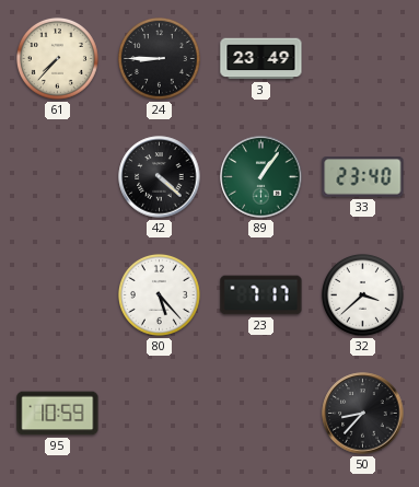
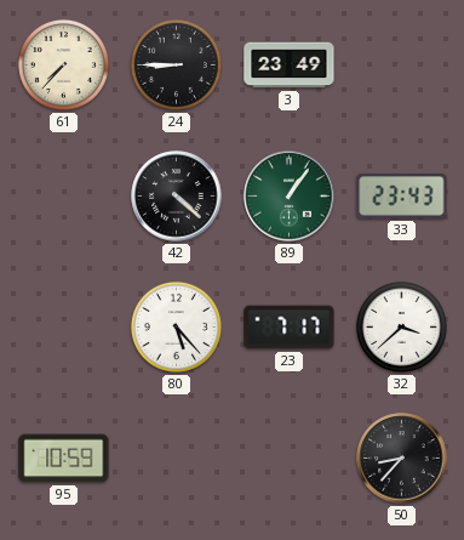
33: 23:40 -> 23:43 (402, 197)
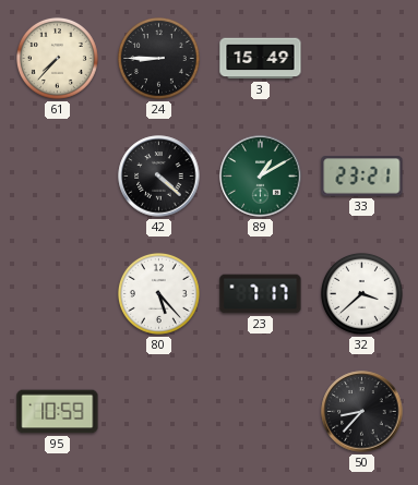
3: 23:49 -> 15:49 (261, 59)
89: 1:06 -> 1:10 (261, 177)
33: 23:43 -> 23:21 (362, 177)
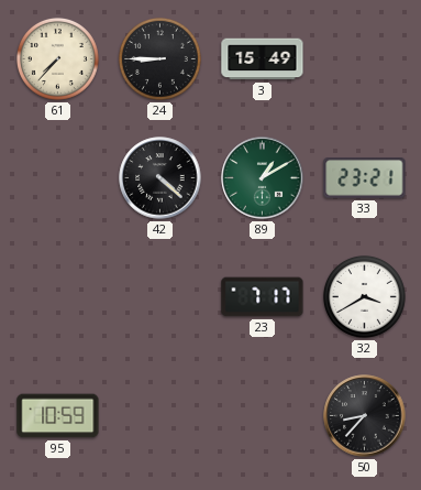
80: 5:23 -> none (158, 293)
32: 3:38 -> 3:40 (364, 296)
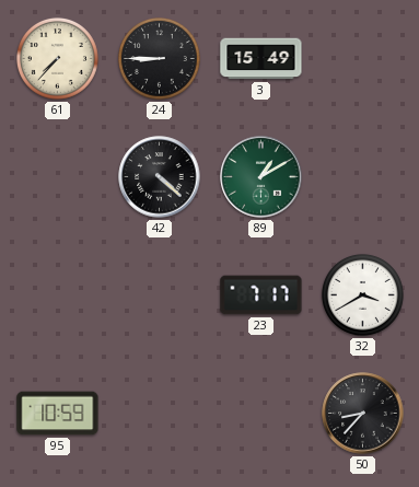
33: 23:21 -> none (365, 178)
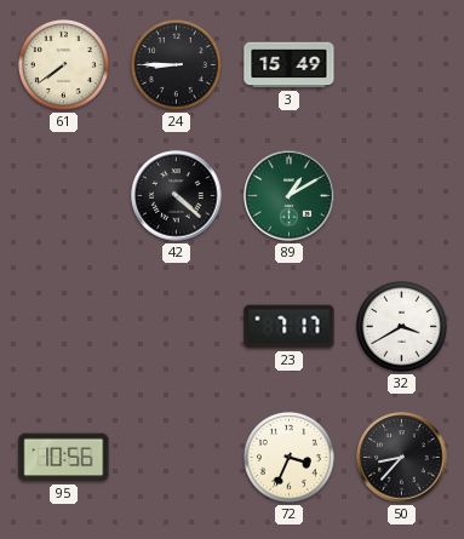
61: 7:37 -> 7:39 (63, 64)
95: 10:59 -> 10:56 (64, 458)
72: none -> 3:34 (288, 457)
